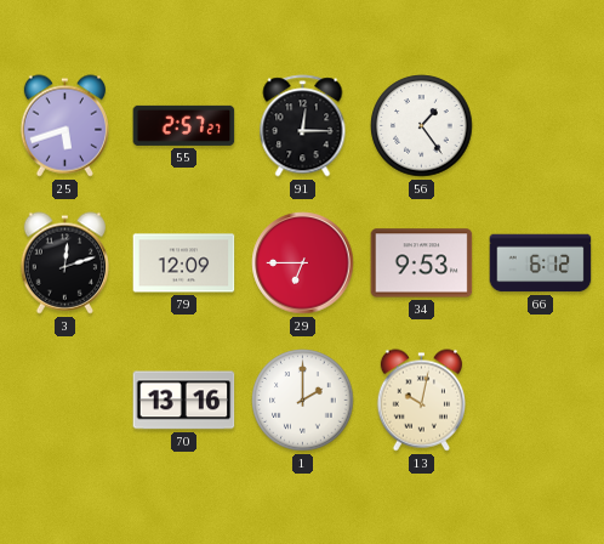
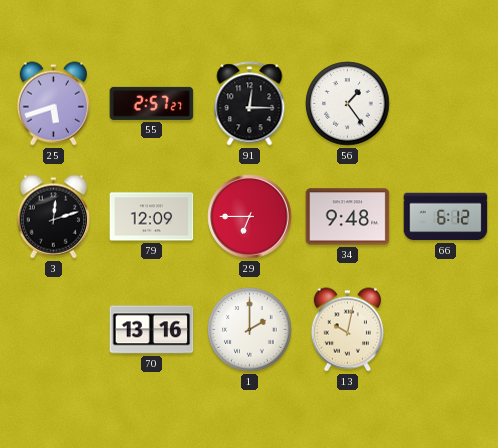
34: 9:53 -> 9:48 (348, 217)
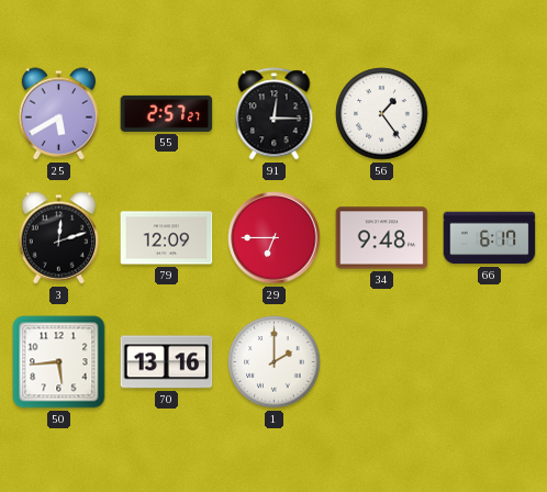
25: 5:42 -> 5:40 (58, 114)
66: 6:12 -> 6:17 (490, 238)
50: none -> 5:44 (59, 362)
13: 10:02 -> none (347, 330)
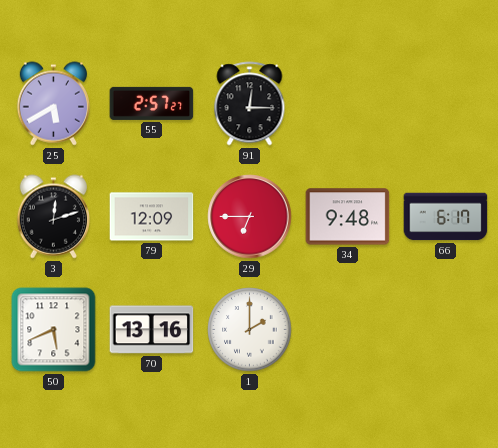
56: 1:24 -> none (382, 114)
50: 5:44 -> 5:41 (54, 330)
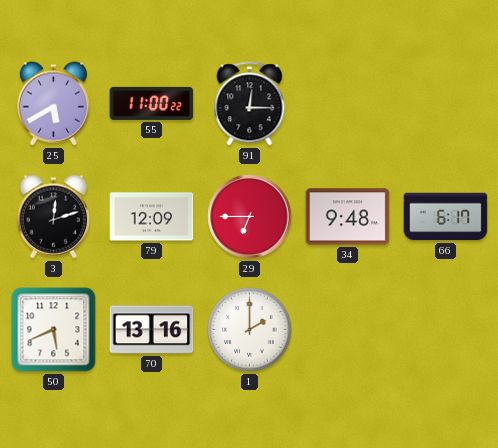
55: 2:57 -> 11:00 (152, 103)
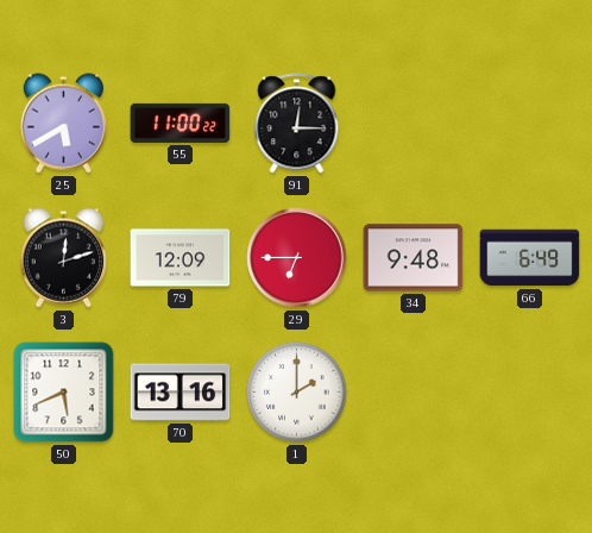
66: 6:17 -> 6:49 (530, 258)
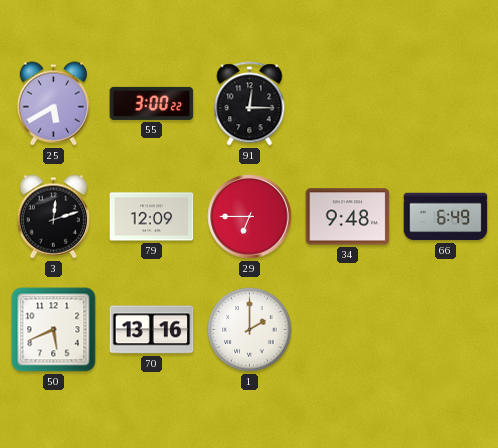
55: 11:00 -> 3:00 (152, 103)
